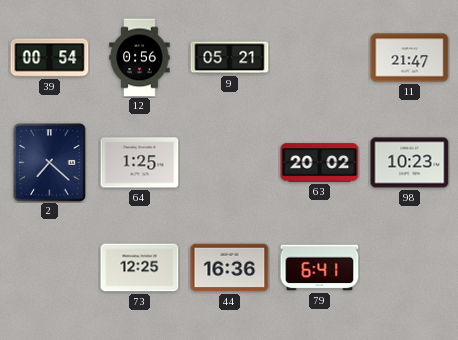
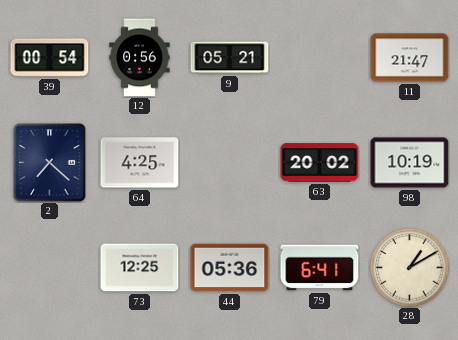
64: 1:25 -> 4:25 (140, 163)
98: 10:23 -> 10:19 (410, 163)
44: 16:36 -> 05:36 (230, 268)
28: none -> 1:10 (410, 268)
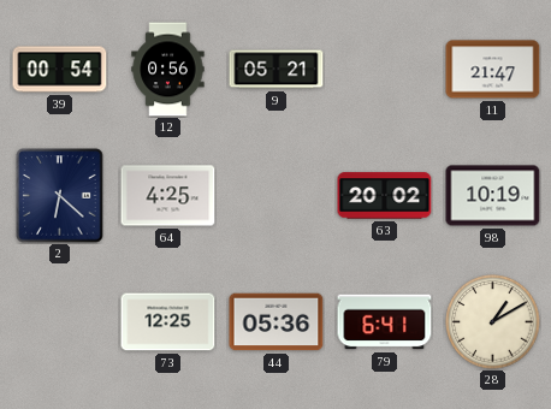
2: 7:22 -> 6:22 (60, 196)
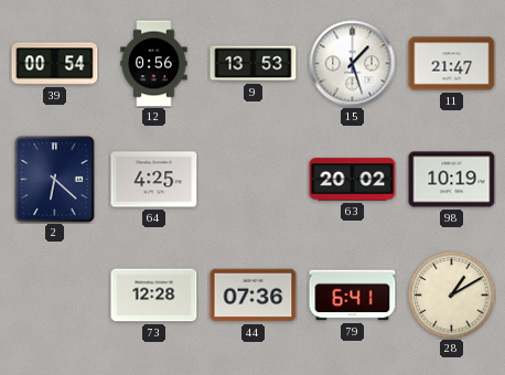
9: 05:21 -> 13:53 (254, 64)
15: none -> 1:27 (353, 64)
73: 12:25 -> 12:28 (154, 296)
44: 05:36 -> 07:36 (254, 296)
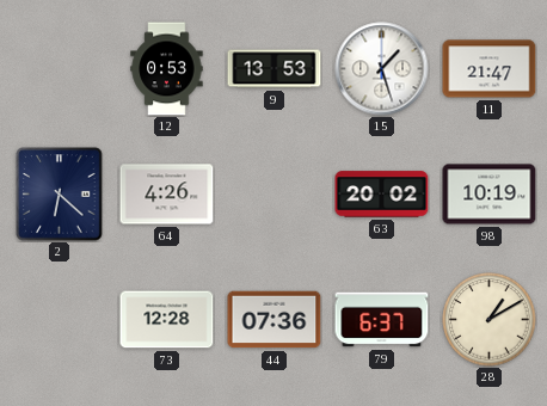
39: 00:54 -> none (55, 64)
12: 0:56 -> 0:53 (167, 69)
64: 4:25 -> 4:26 (167, 195)
79: 6:41 -> 6:37 (382, 320)
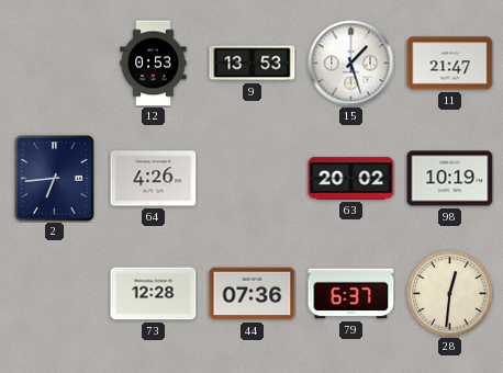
2: 6:22 -> 6:44 (55, 179)
28: 1:10 -> 12:31 (450, 294)
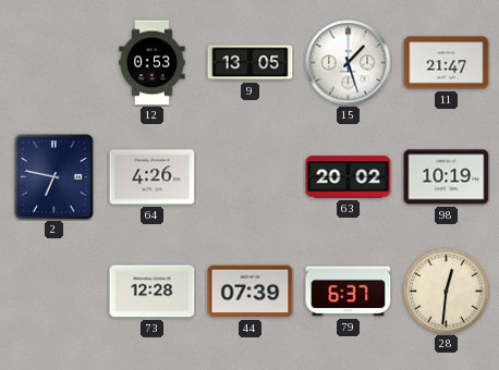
9: 13:53 -> 13:05 (251, 63)
2: 6:44 -> 6:47 (54, 177)
44: 07:36 -> 07:39 (251, 292)
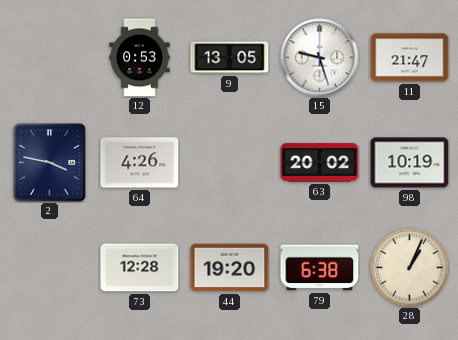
15: 1:27 -> 9:27 (320, 58)
2: 6:47 -> 3:47 (50, 163)
44: 07:39 -> 19:20 (230, 268)
79: 6:37 -> 6:38 (320, 268)
28: 12:31 -> 1:04 (410, 268)
